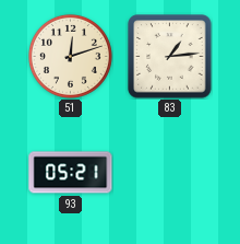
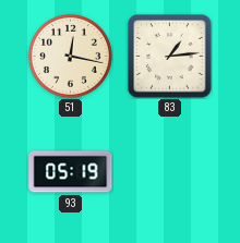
51: 12:12 -> 12:17 (70, 56)
93: 05:21 -> 05:19 (71, 172)
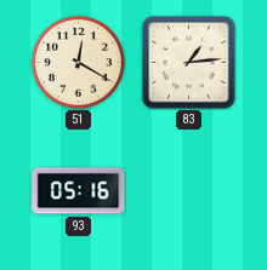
51: 12:17 -> 12:20 (78, 62)
93: 05:19 -> 05:16 (79, 191)
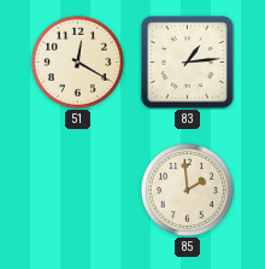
93: 05:16 -> none (79, 191)
85: none -> 1:59 (187, 189)
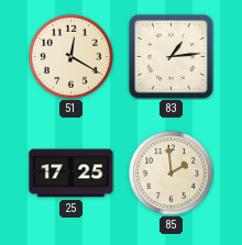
25: none -> 17:25 (71, 174)
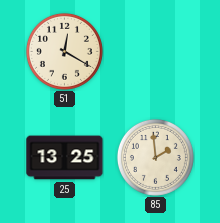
83: 1:14 -> none (172, 57)
25: 17:25 -> 13:25 (65, 158)
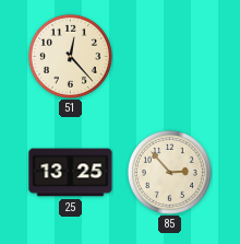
51: 12:20 -> 12:23 (70, 56)
85: 1:59 -> 2:53 (169, 172)
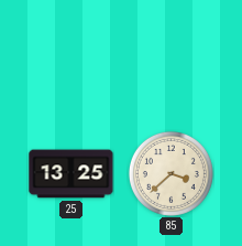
51: 12:23 -> none (70, 56)
85: 2:53 -> 3:38 (170, 173)
